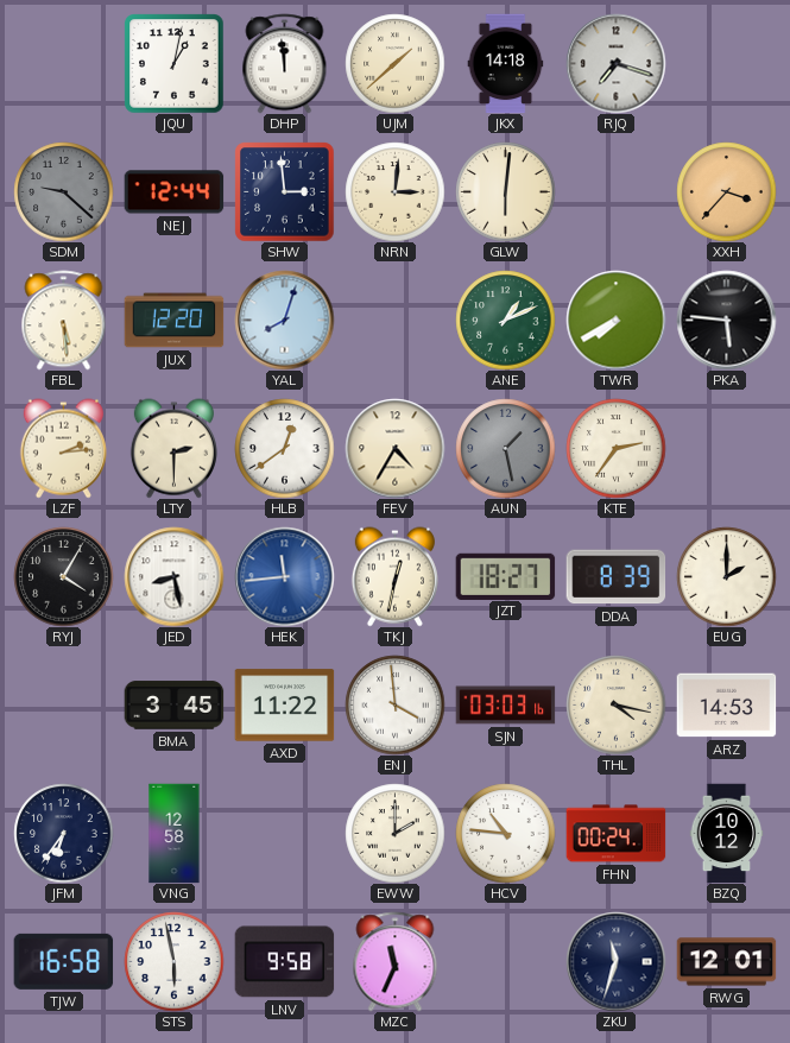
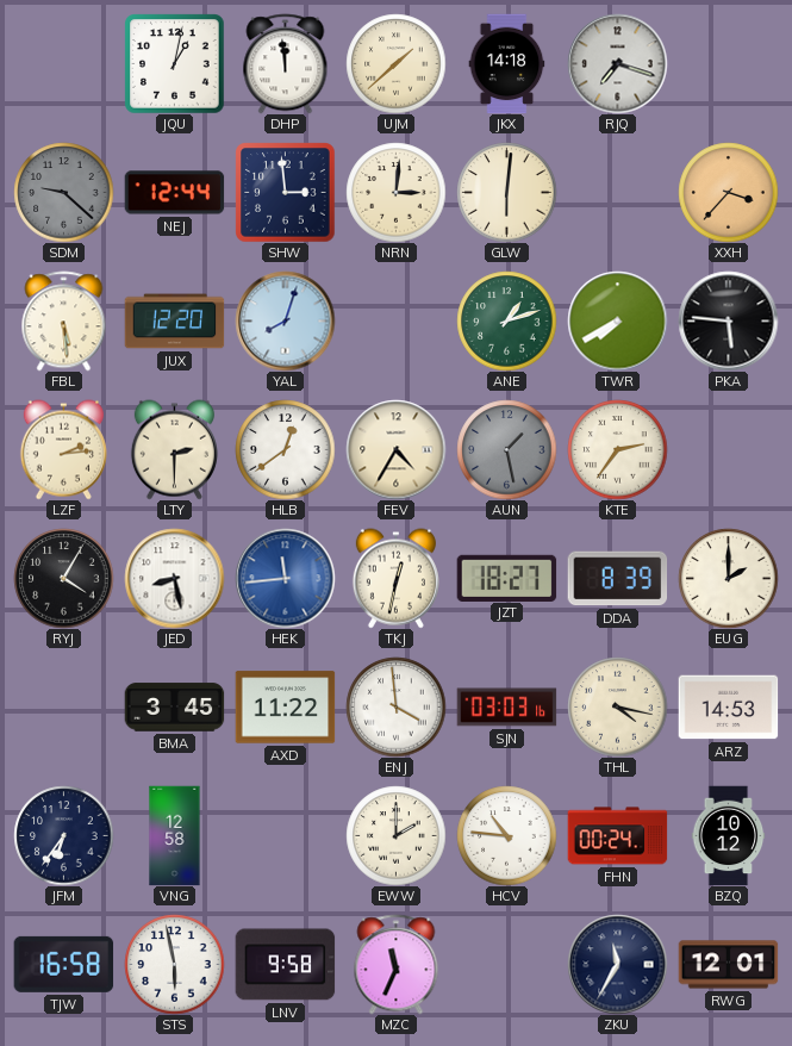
ANE: 1:11 -> 1:12 (506, 320)
ZKU: 11:33 -> 11:35 (617, 964)
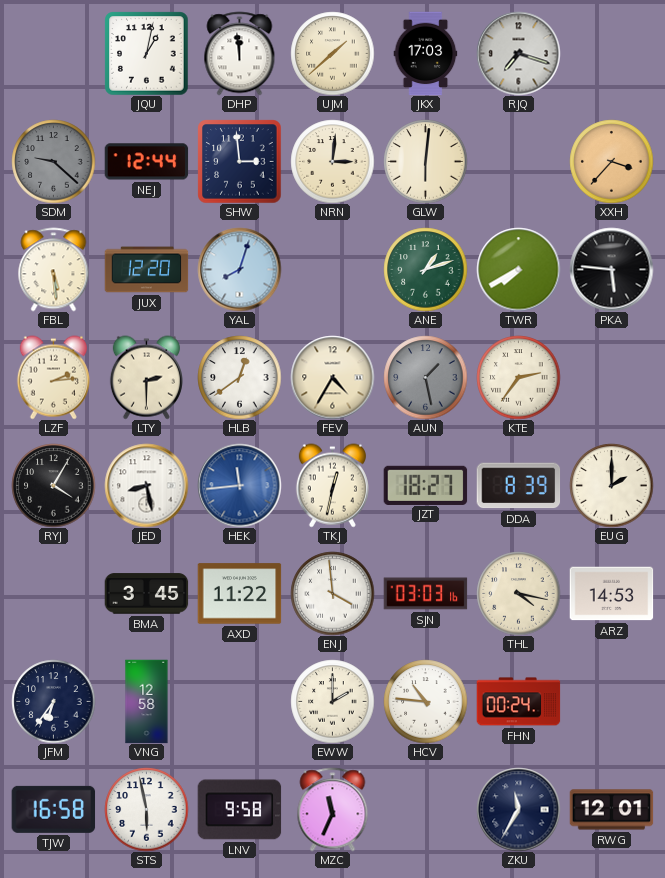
JKX: 14:18 -> 17:03 (426, 53)
BZQ: 10:12 -> none (729, 835)
